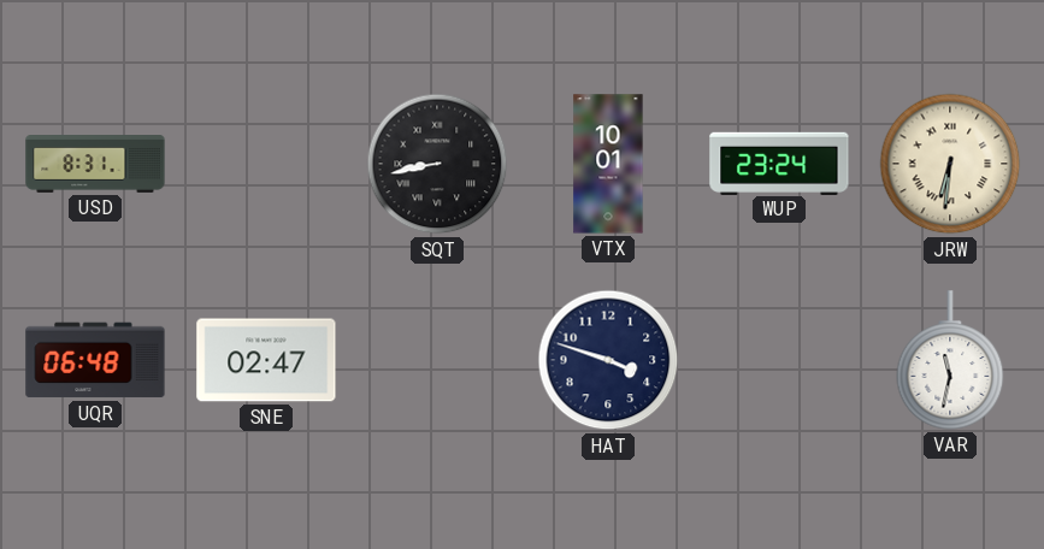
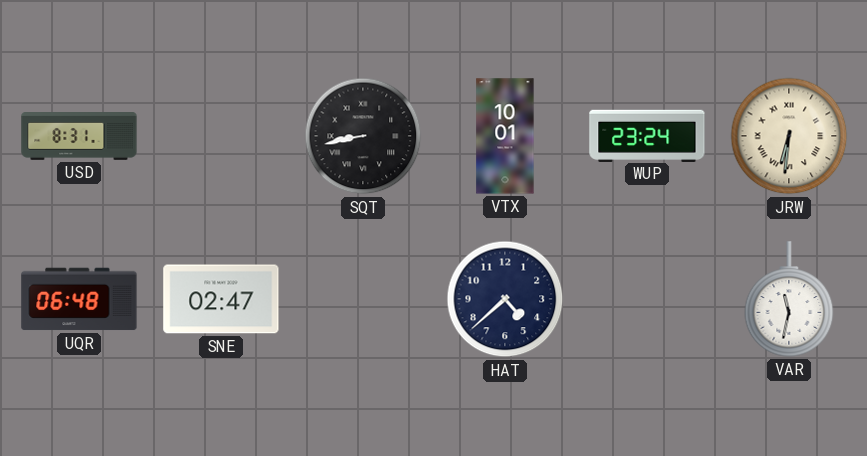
HAT: 3:48 -> 4:38 (505, 299)
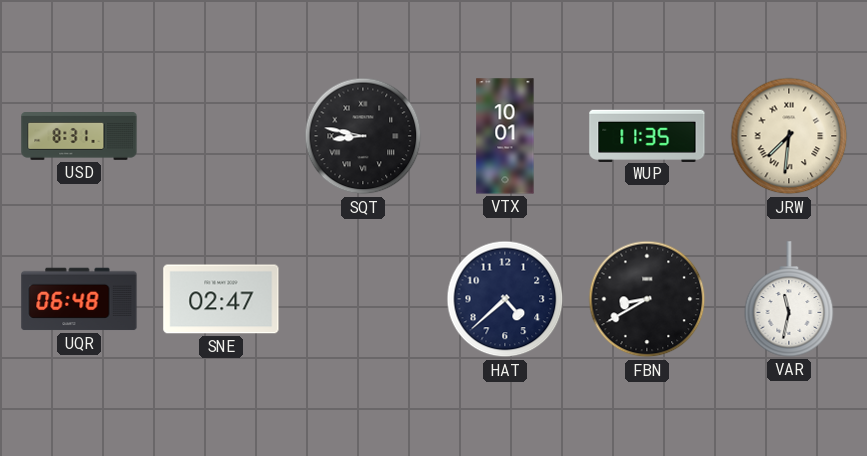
SQT: 8:43 -> 8:47 (363, 136)
WUP: 23:24 -> 11:35 (647, 135)
JRW: 6:31 -> 7:31 (789, 136)
FBN: none -> 8:40 (647, 299)
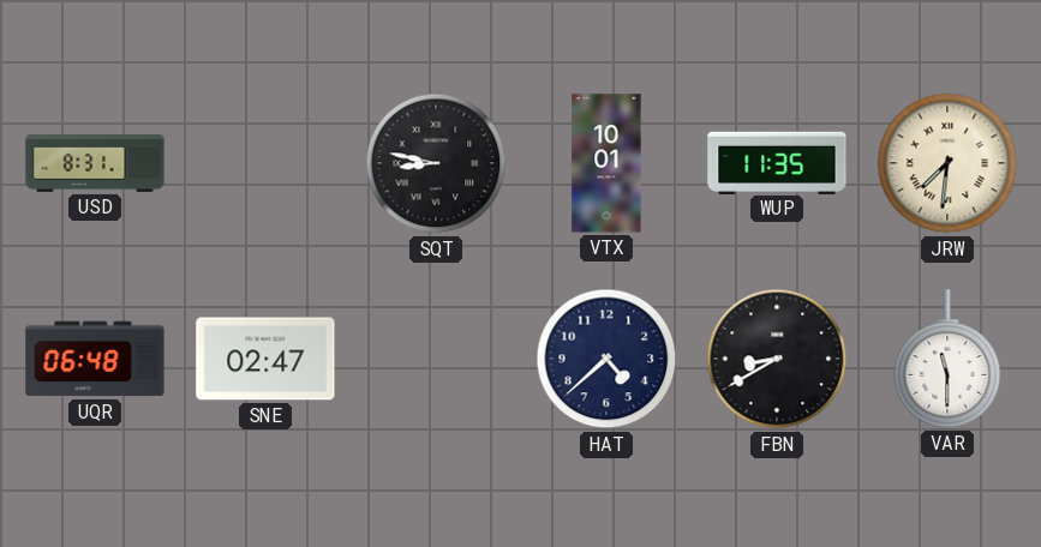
VAR: 11:32 -> 11:30 (947, 359)
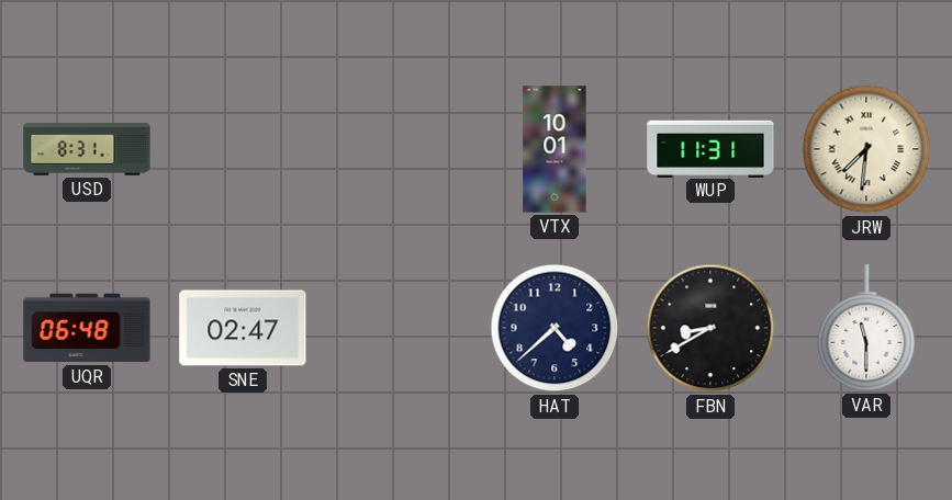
SQT: 8:47 -> none (436, 163)
WUP: 11:35 -> 11:31 (710, 148)
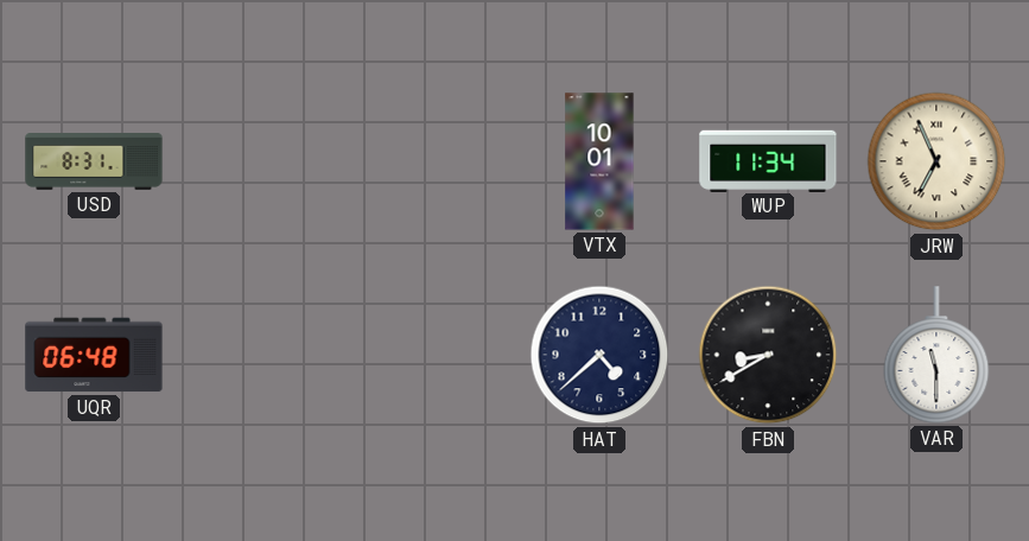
WUP: 11:31 -> 11:34 (768, 160)
JRW: 7:31 -> 6:56 (936, 161)
SNE: 02:47 -> none (243, 328)
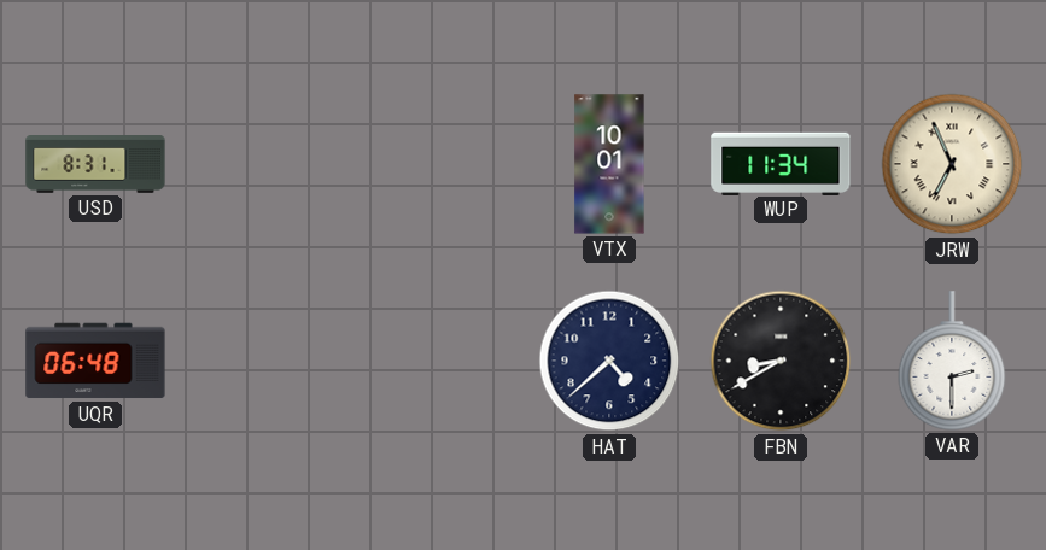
VAR: 11:30 -> 2:30 (952, 361)
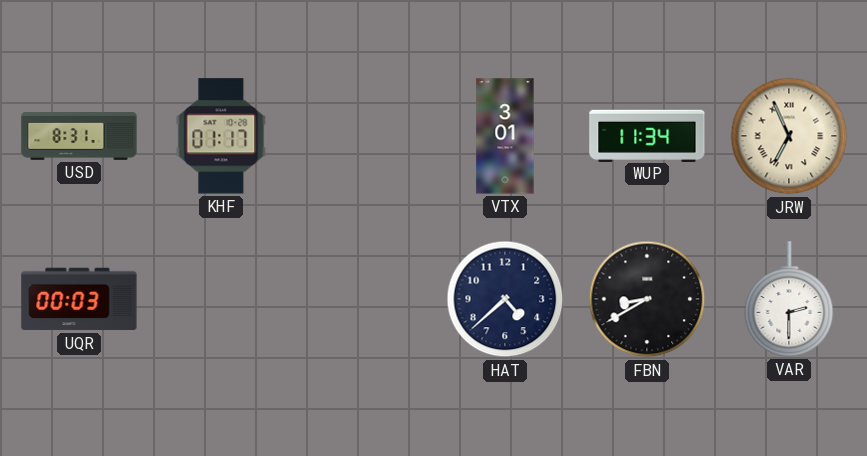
KHF: none -> 01:17 (221, 136)
VTX: 10:01 -> 3:01 (505, 136)
UQR: 06:48 -> 00:03 (79, 299)
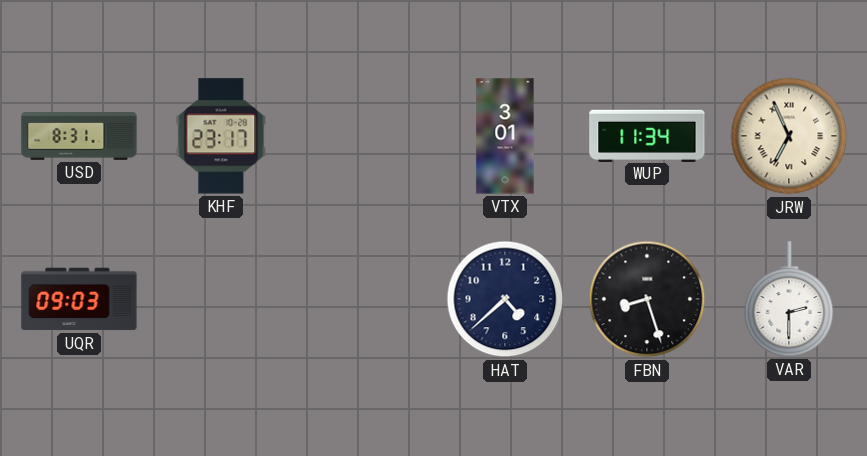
KHF: 01:17 -> 23:17 (221, 136)
UQR: 00:03 -> 09:03 (79, 299)
FBN: 8:40 -> 8:27 (647, 299)
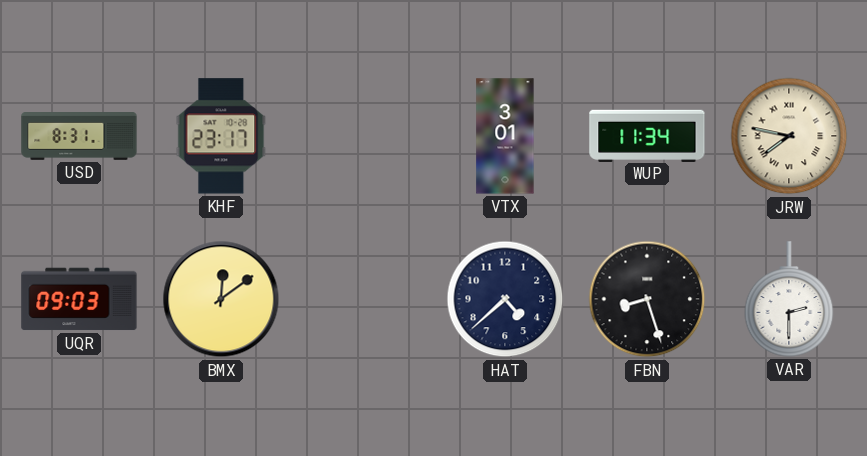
JRW: 6:56 -> 7:47 (789, 136)
BMX: none -> 12:09 (221, 299)
